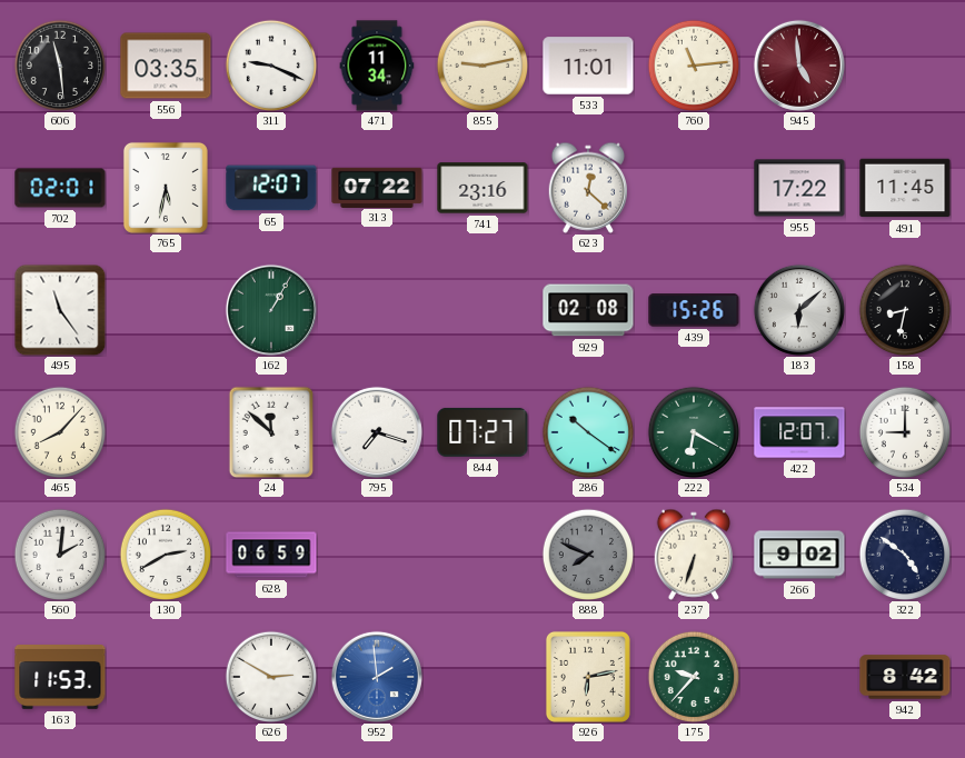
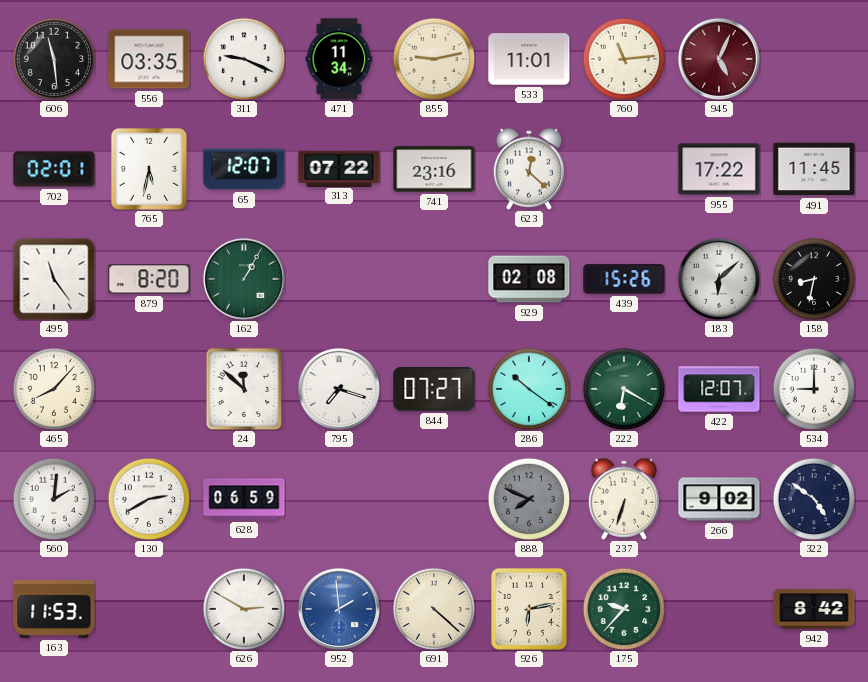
945: 4:59 -> 5:04 (719, 59)
879: none -> 8:20 (149, 279)
691: none -> 4:22 (434, 609)
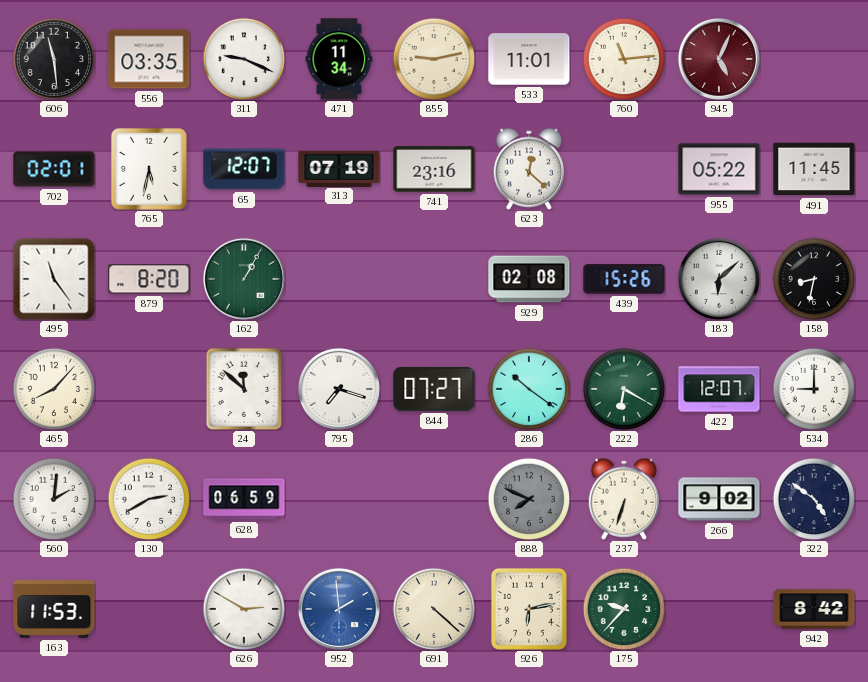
313: 07:22 -> 07:19 (339, 168)
955: 17:22 -> 05:22 (719, 169)
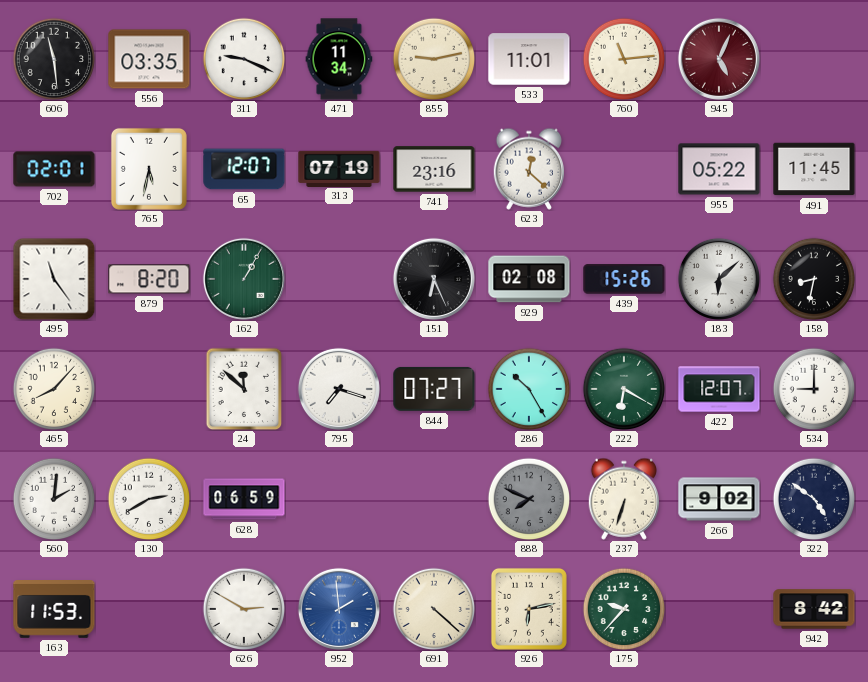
151: none -> 6:26 (434, 279)
286: 10:21 -> 10:25 (529, 389)
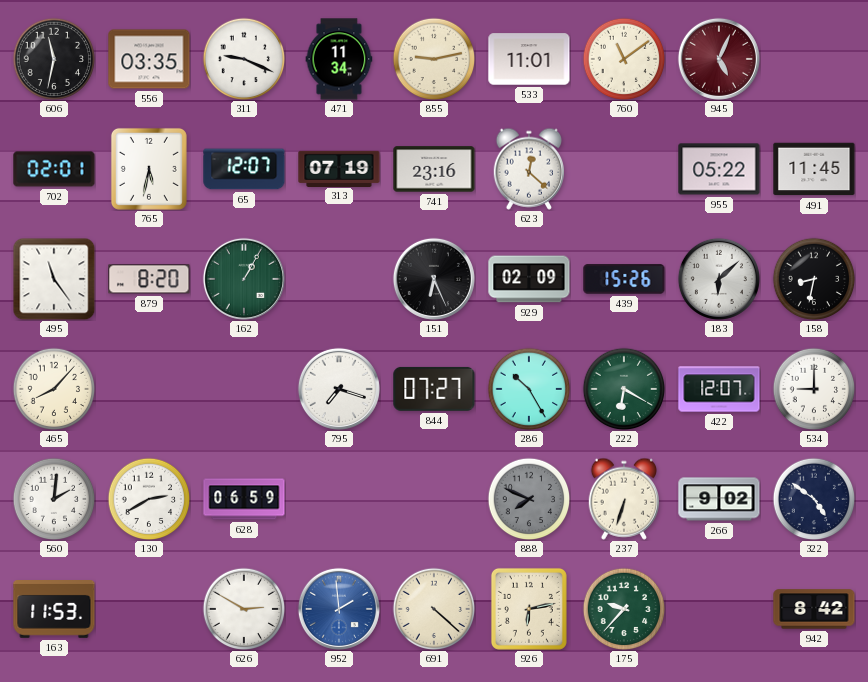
606: 11:29 -> 11:32 (54, 59)
760: 11:14 -> 11:09 (624, 59)
929: 02:08 -> 02:09 (529, 279)
24: 11:52 -> none (244, 389)
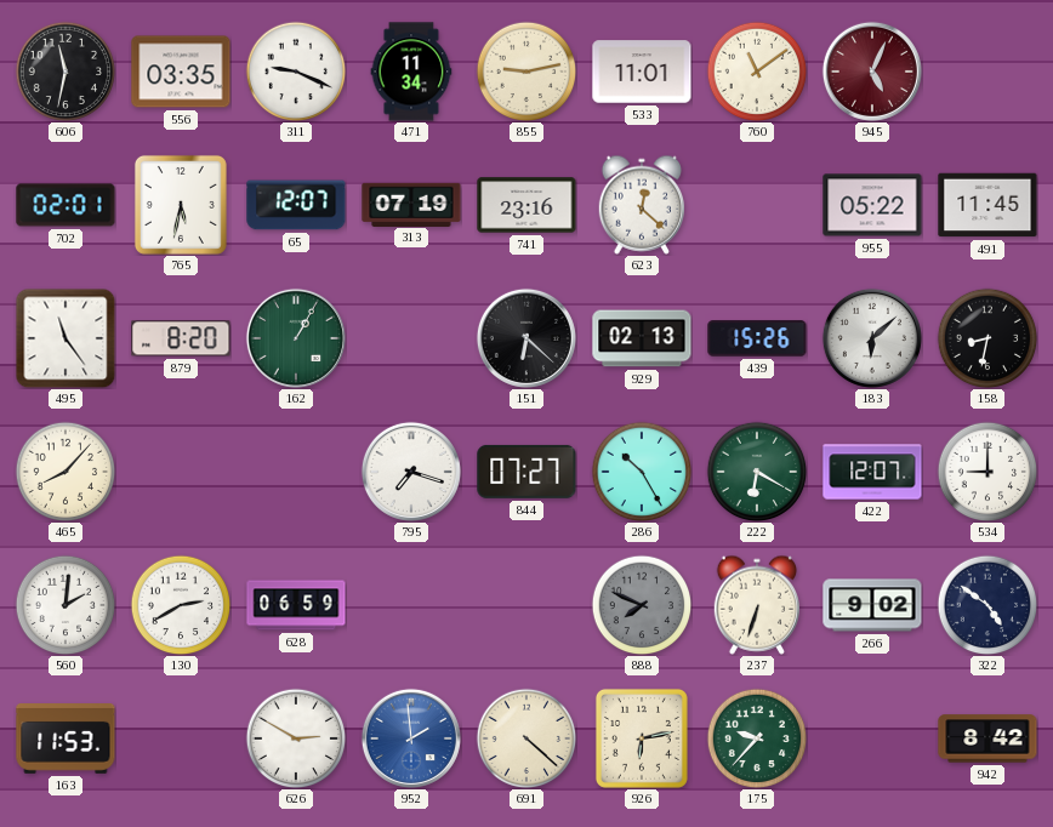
151: 6:26 -> 6:22 (526, 338)
929: 02:09 -> 02:13 (642, 338)
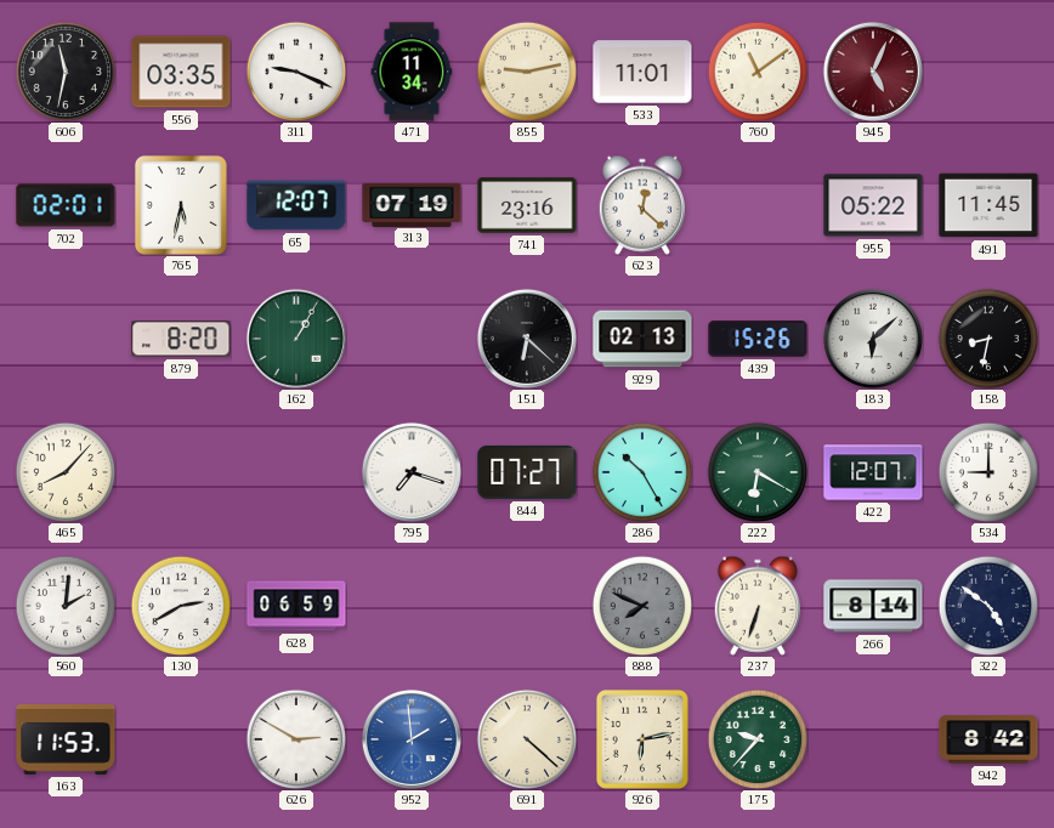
495: 11:24 -> none (66, 338)
266: 9:02 -> 8:14 (873, 606)
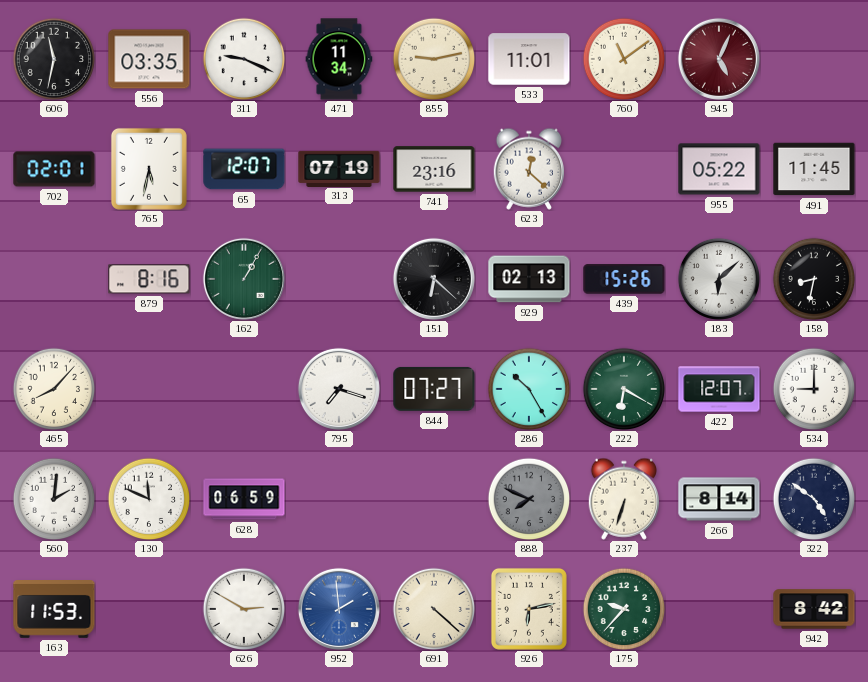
879: 8:20 -> 8:16 (149, 279)
130: 2:40 -> 11:49 (149, 499)
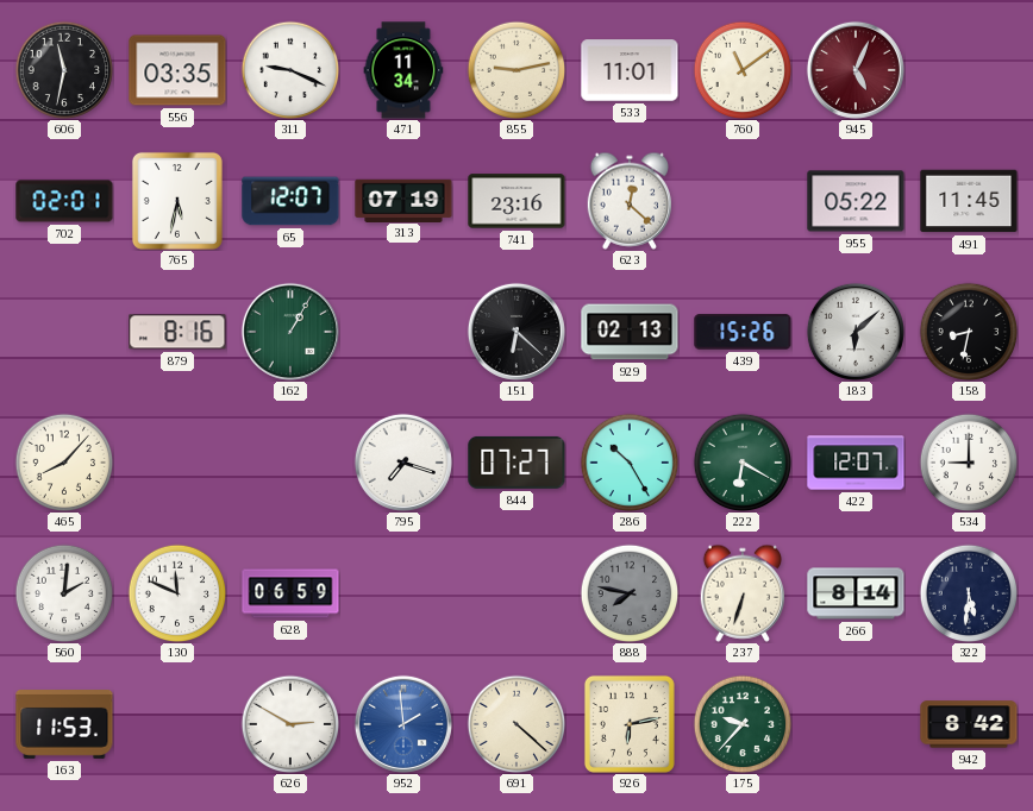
888: 7:49 -> 7:47 (630, 593)
322: 4:51 -> 5:31 (969, 593)
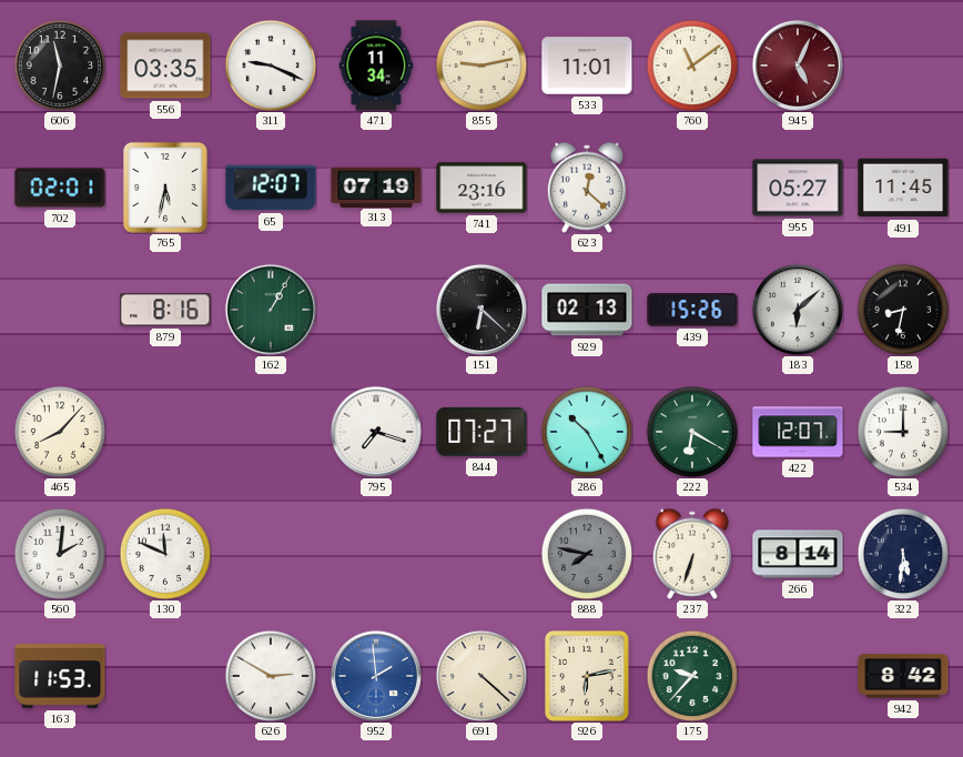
955: 05:22 -> 05:27 (798, 188)
628: 06:59 -> none (290, 593)
